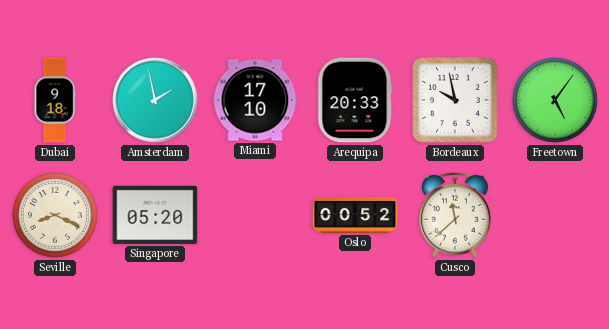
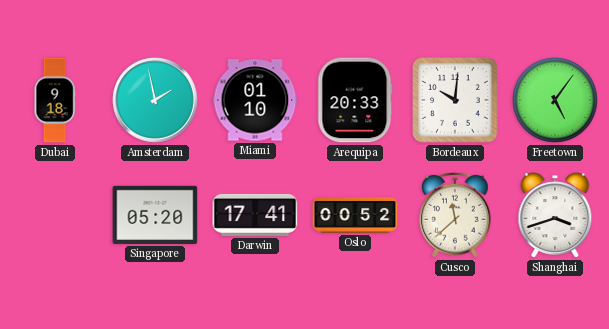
Miami: 17:10 -> 01:10 (255, 100)
Bordeaux: 9:58 -> 10:01 (455, 100)
Seville: 8:19 -> none (56, 216)
Darwin: none -> 17:41 (255, 215)
Shanghai: none -> 3:42 (555, 215)
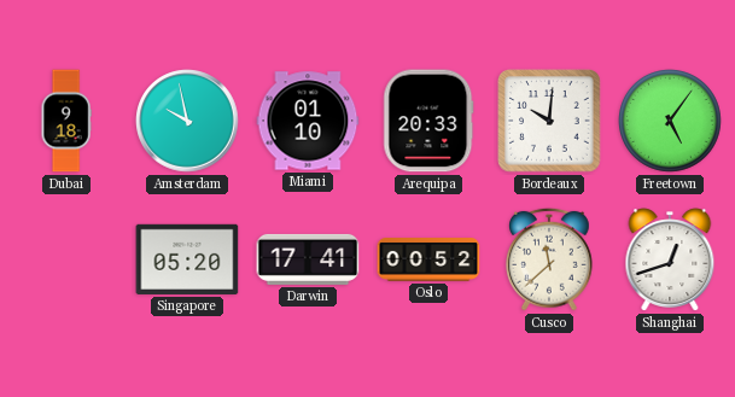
Amsterdam: 1:58 -> 9:58 (187, 121)
Shanghai: 3:42 -> 12:42 (670, 259)
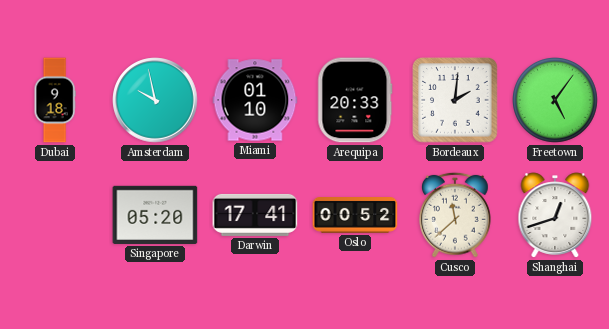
Bordeaux: 10:01 -> 2:01 (455, 100)
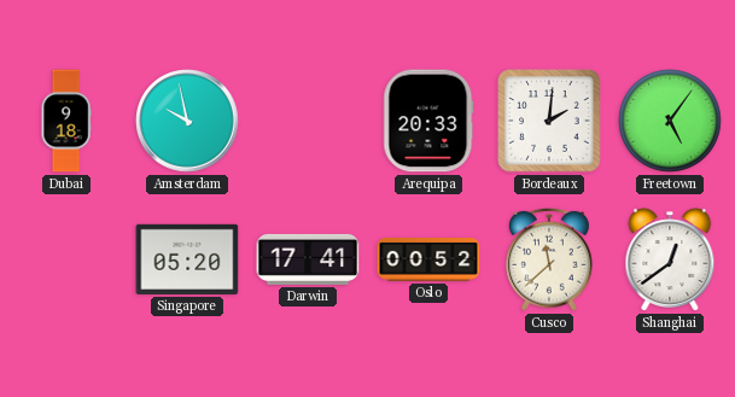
Miami: 01:10 -> none (255, 100)
Shanghai: 12:42 -> 12:39 (670, 259)
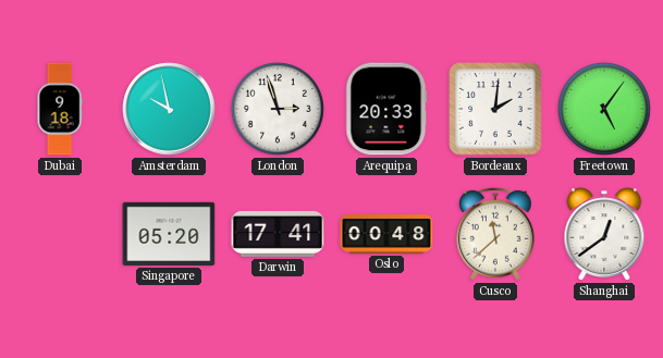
London: none -> 2:57 (279, 110)
Oslo: 00:52 -> 00:48 (386, 235)
